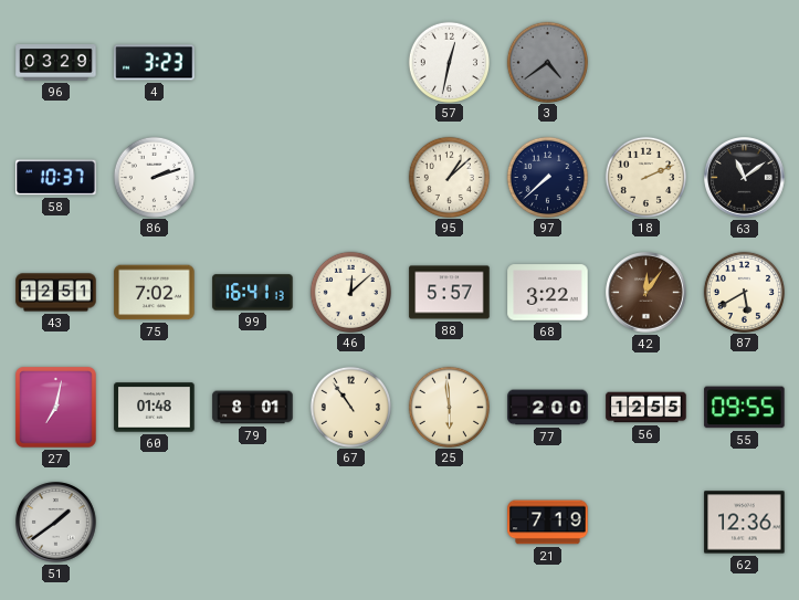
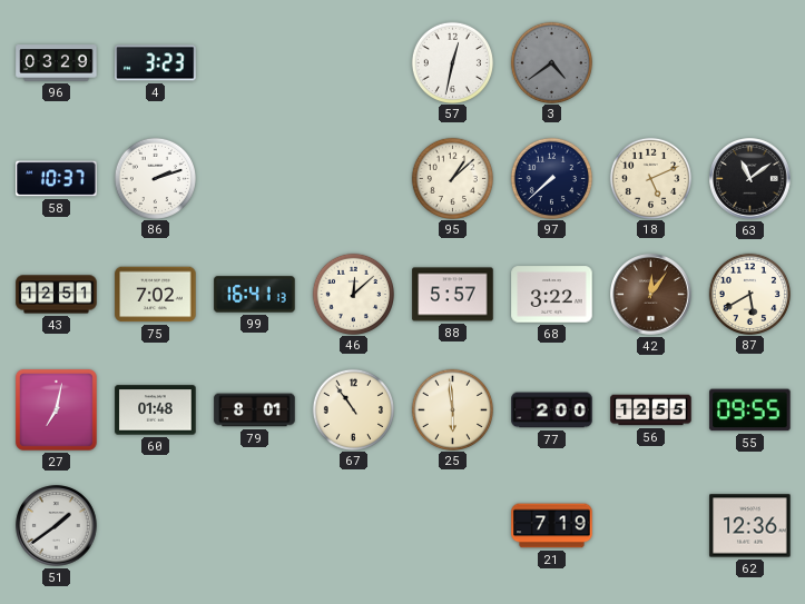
18: 2:11 -> 5:11 (650, 178)
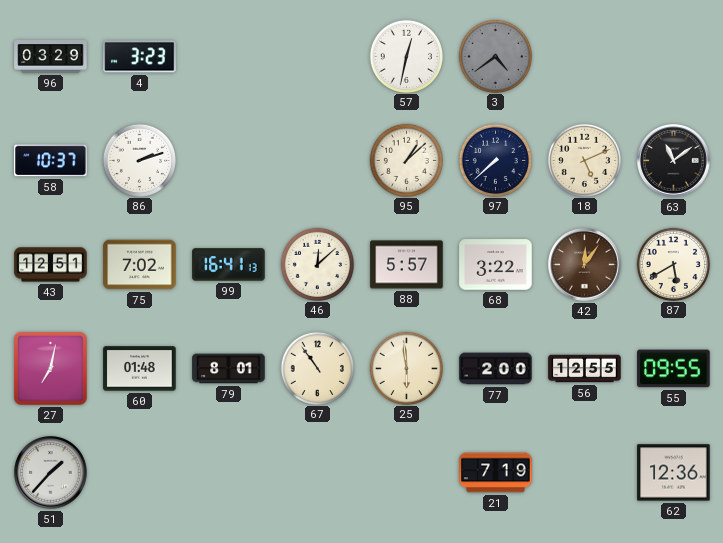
51: 1:39 -> 1:37 (51, 473)
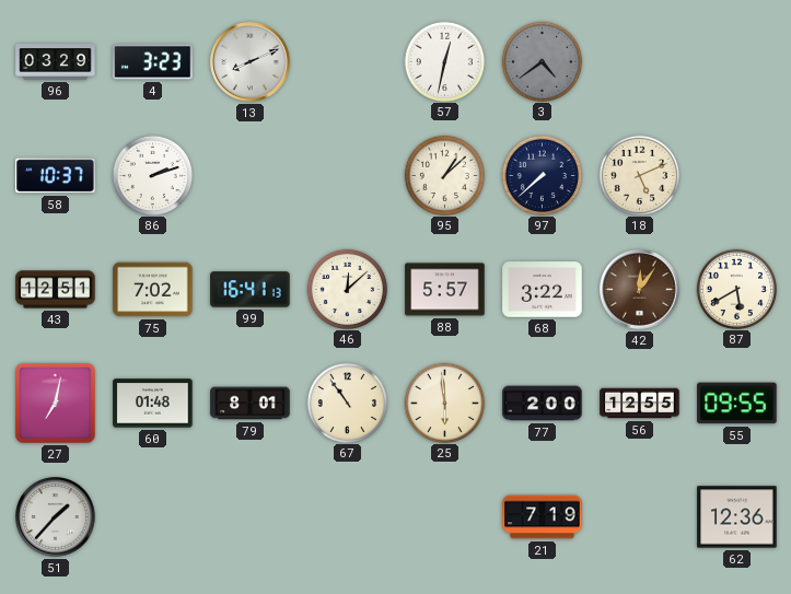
13: none -> 8:11 (251, 62)
63: 11:09 -> none (674, 161)
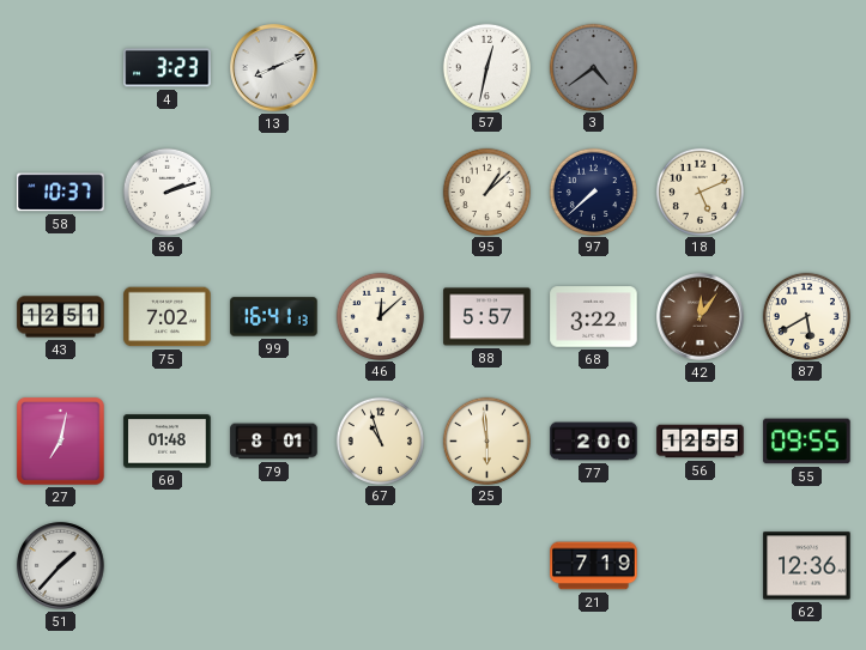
96: 03:29 -> none (56, 62)
67: 10:54 -> 10:57 (380, 441)
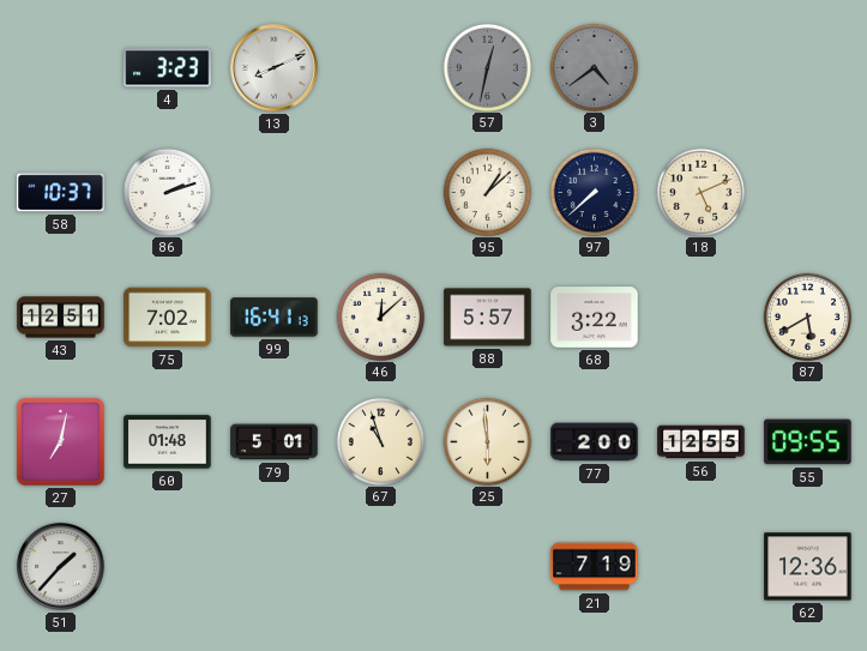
57 dial: white -> grey (487, 67)
42: 12:06 -> none (701, 317)
79: 8:01 -> 5:01 (275, 442)
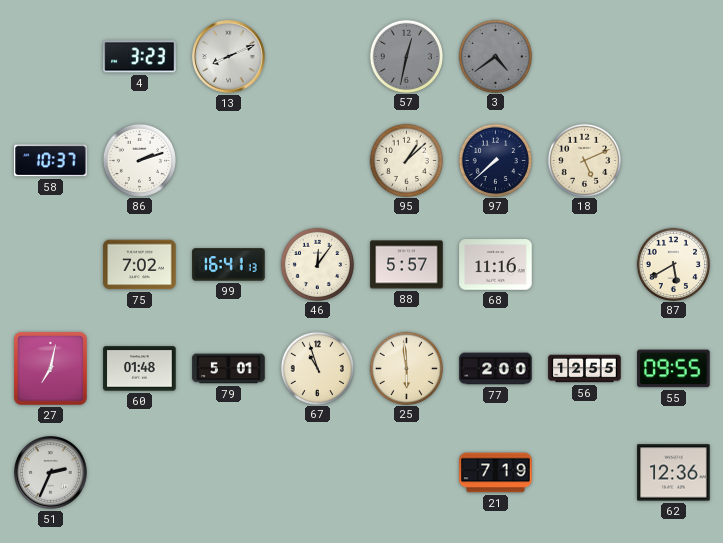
43: 12:51 -> none (61, 318)
46: 12:08 -> 12:06 (317, 264)
68: 3:22 -> 11:16 (496, 265)
51: 1:37 -> 2:34 (51, 473)
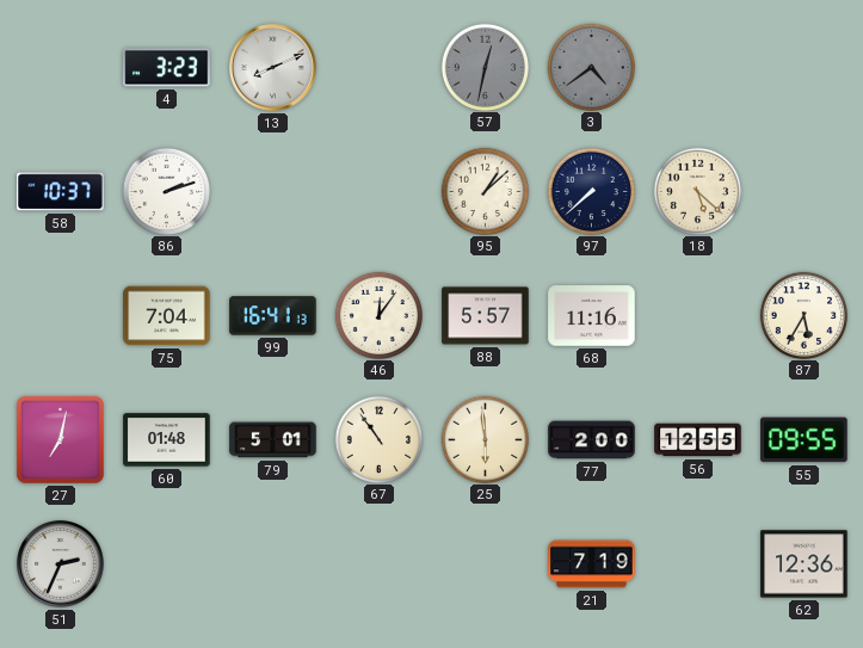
18: 5:11 -> 5:22 (697, 191)
75: 7:02 -> 7:04 (167, 316)
87: 5:40 -> 5:35 (803, 315)
67: 10:57 -> 10:54 (378, 439)
